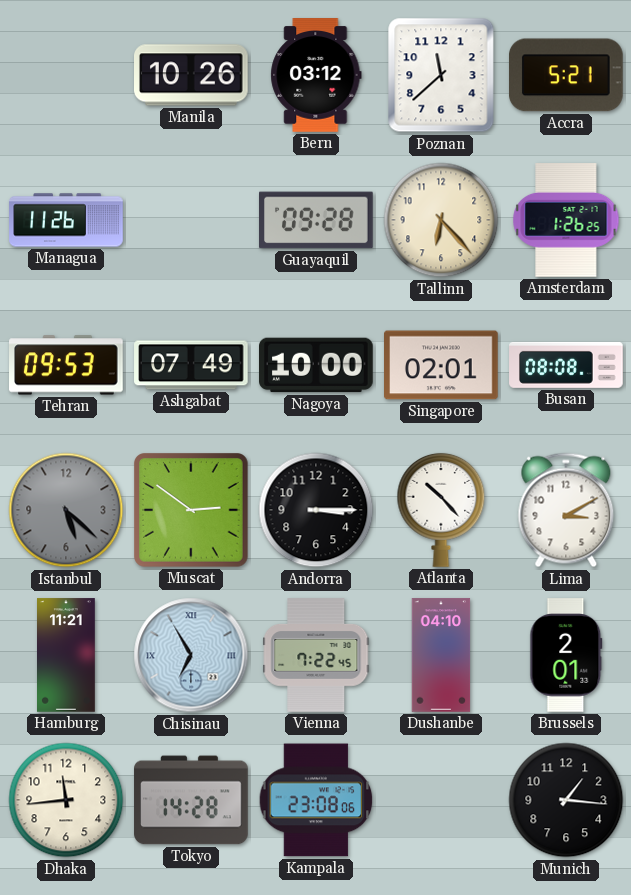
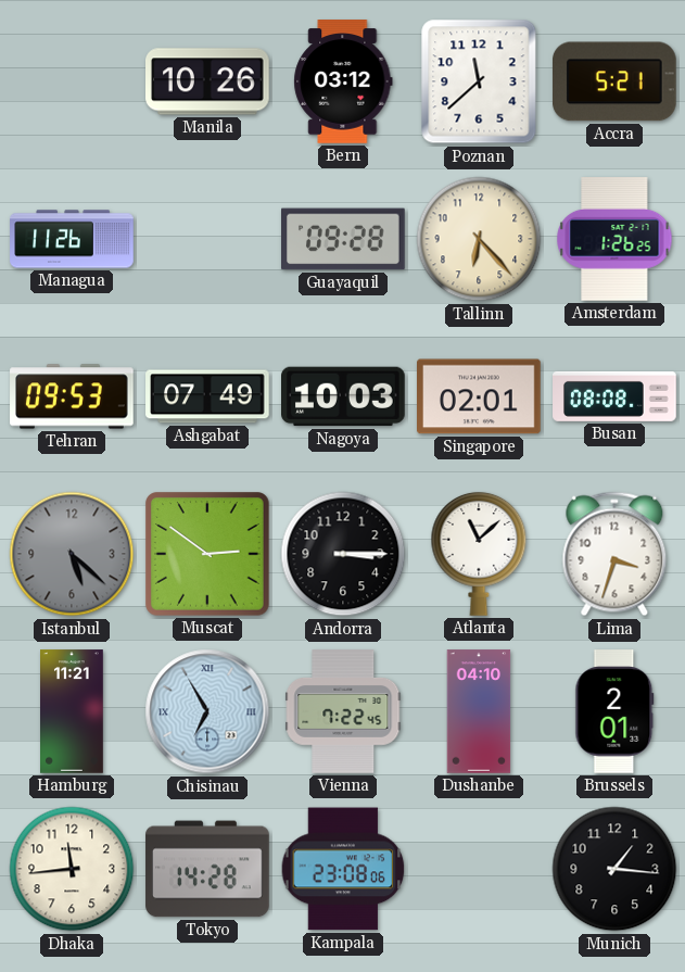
Nagoya: 10:00 -> 10:03 (344, 396)
Atlanta: 10:23 -> 11:08 (479, 554)
Lima: 3:10 -> 3:33 (614, 554)
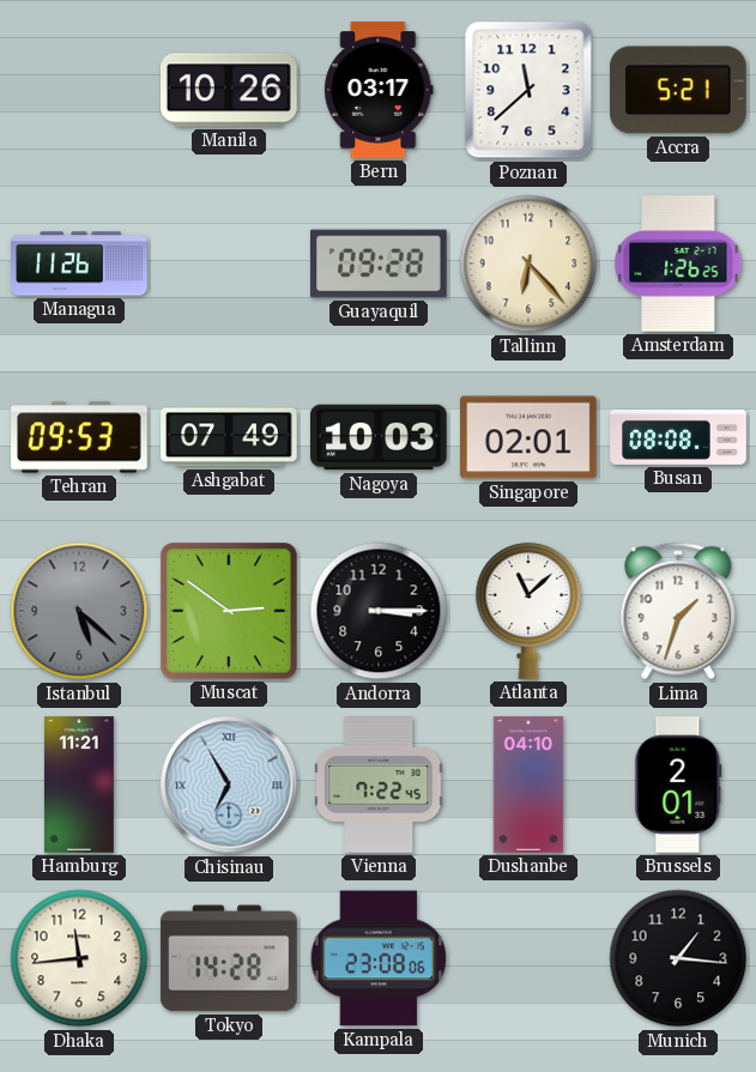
Bern: 03:12 -> 03:17 (379, 90)
Lima: 3:33 -> 1:33 (678, 611)
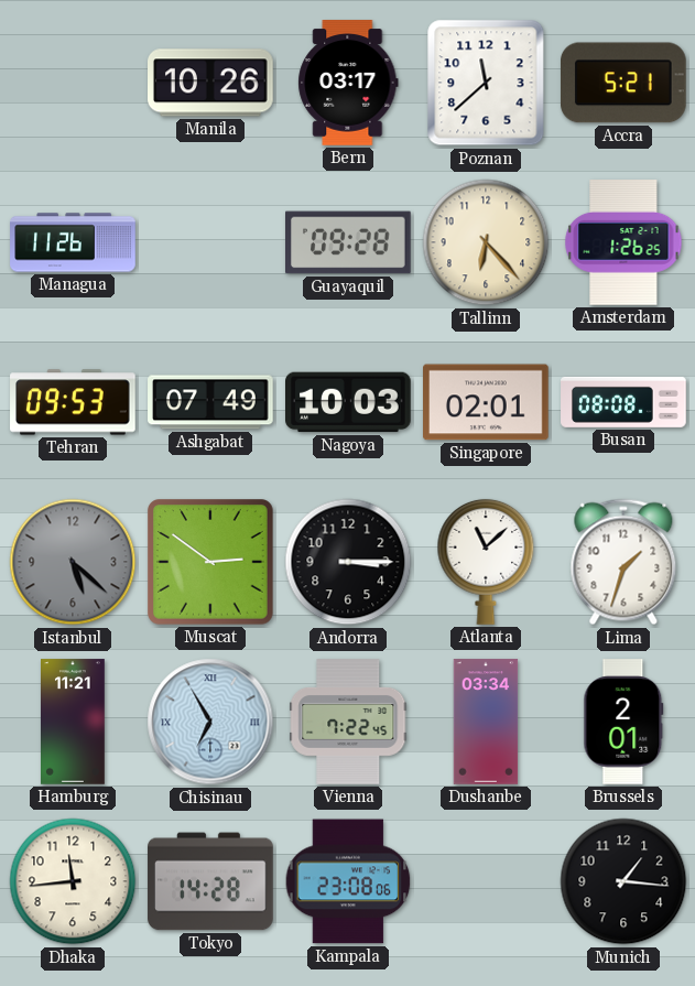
Dushanbe: 04:10 -> 03:34 (486, 722)
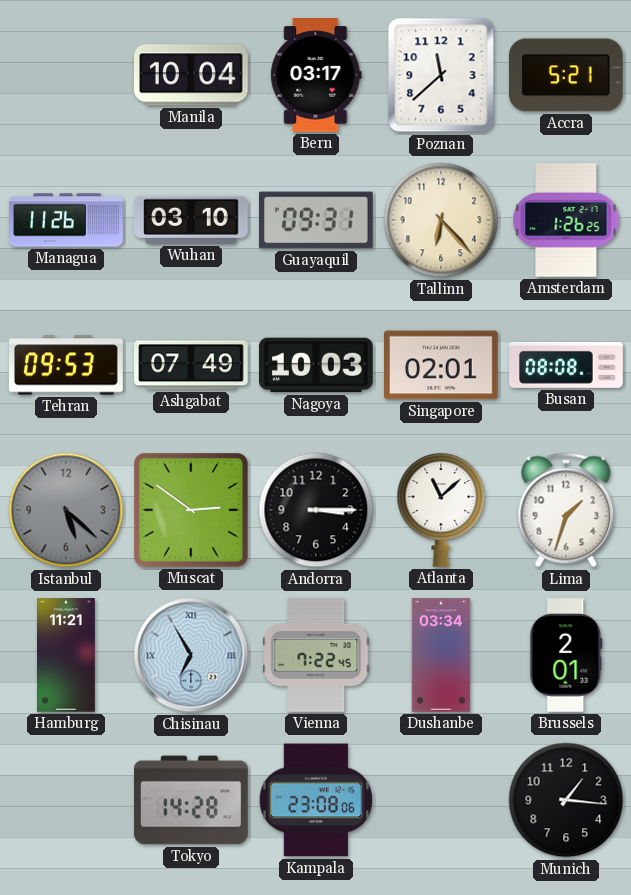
Manila: 10:26 -> 10:04 (192, 75)
Wuhan: none -> 03:10 (191, 220)
Guayaquil: 09:28 -> 09:31 (317, 220)
Dhaka: 11:44 -> none (73, 881)
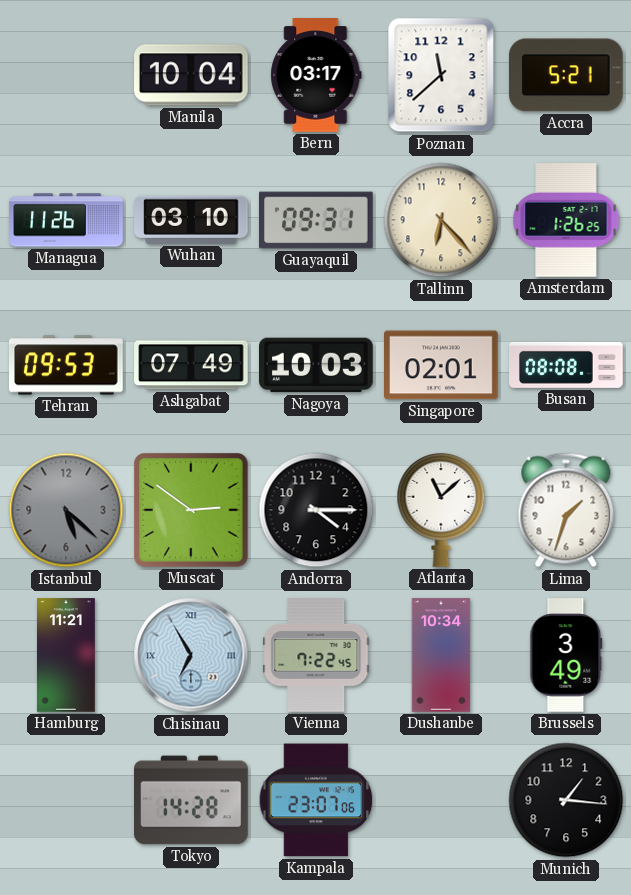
Andorra: 3:15 -> 4:15 (316, 510)
Dushanbe: 03:34 -> 10:34 (441, 655)
Brussels: 2:01 -> 3:49 (566, 655)
Kampala: 23:08 -> 23:07 (316, 800)
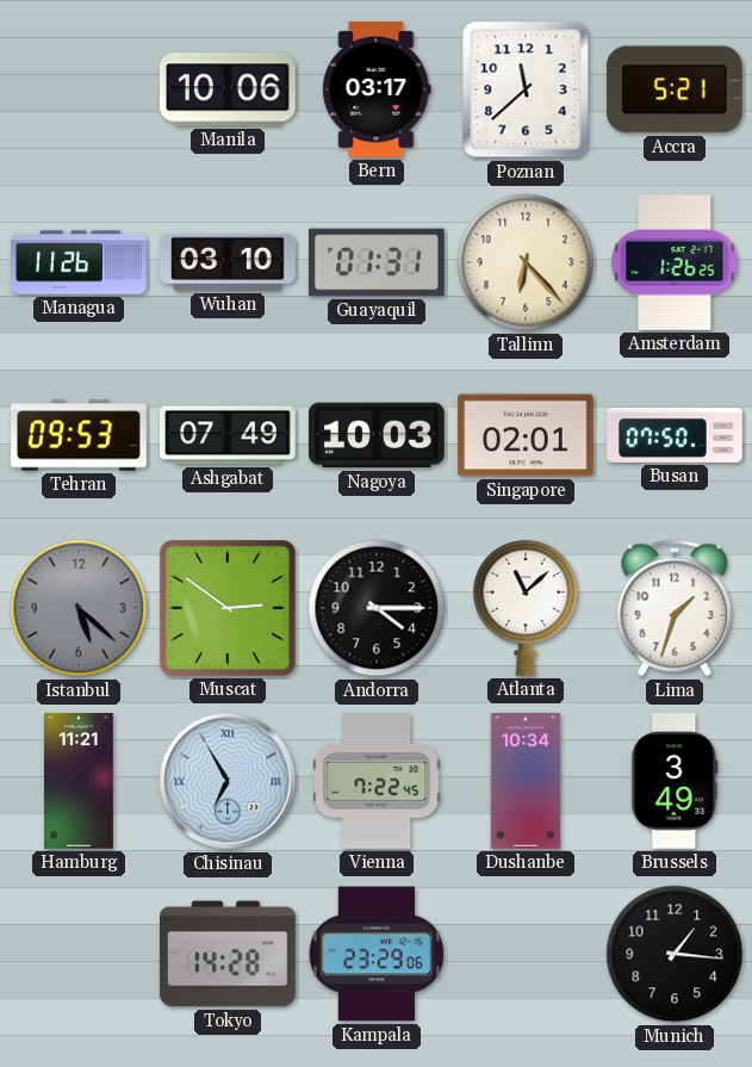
Manila: 10:04 -> 10:06 (229, 89)
Guayaquil: 09:31 -> 01:31 (378, 262)
Busan: 08:08 -> 07:50 (675, 435)
Kampala: 23:07 -> 23:29 (377, 954)
